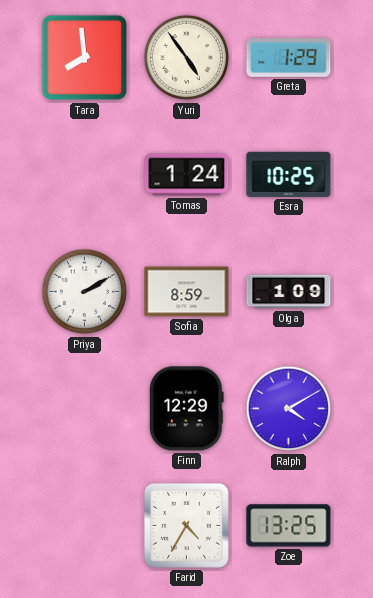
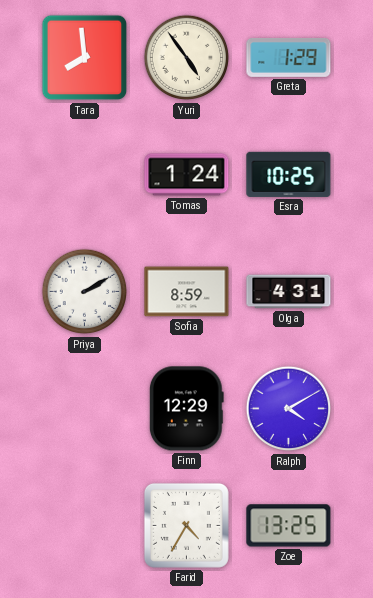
Olga: 1:09 -> 4:31 (289, 292)
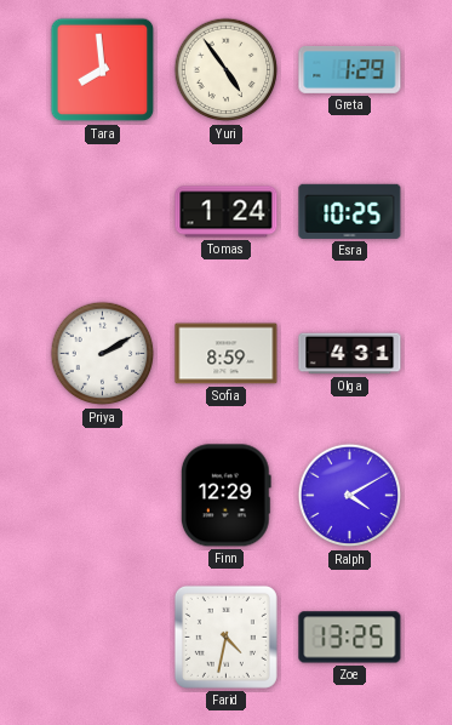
Farid: 4:35 -> 4:32 (225, 636)
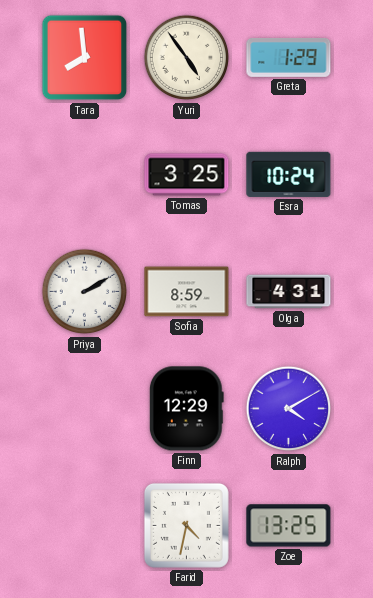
Tomas: 1:24 -> 3:25 (187, 175)
Esra: 10:25 -> 10:24 (289, 174)
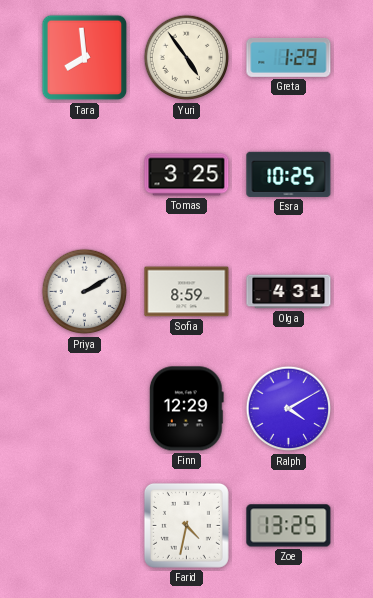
Esra: 10:24 -> 10:25 (289, 174)
